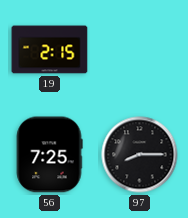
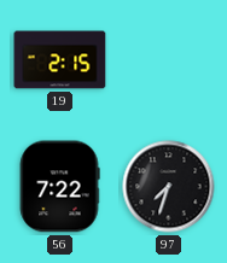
56: 7:25 -> 7:22 (59, 187)
97: 8:15 -> 7:33 (169, 187)
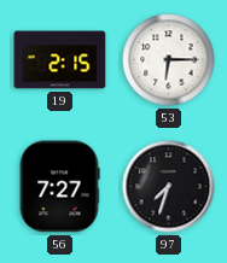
53: none -> 6:15 (169, 60)
56: 7:22 -> 7:27 (59, 187)
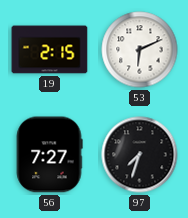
53: 6:15 -> 6:11 (140, 50)
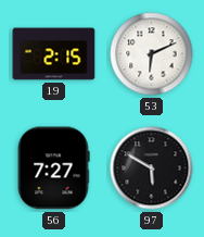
97: 7:33 -> 5:50 (152, 169)
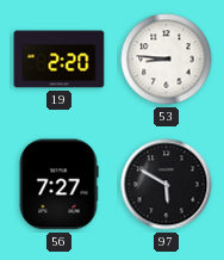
19: 2:15 -> 2:20 (60, 60)
53: 6:11 -> 8:46 (167, 60)
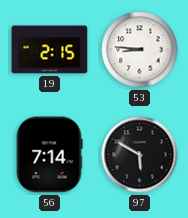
19: 2:20 -> 2:15 (50, 50)
56: 7:27 -> 7:14 (49, 155)
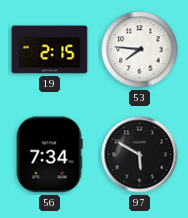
53: 8:46 -> 7:46 (140, 50)
56: 7:14 -> 7:34 (49, 155)
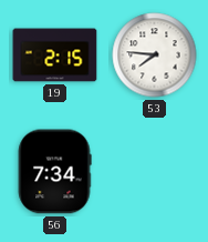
97: 5:50 -> none (140, 155)
